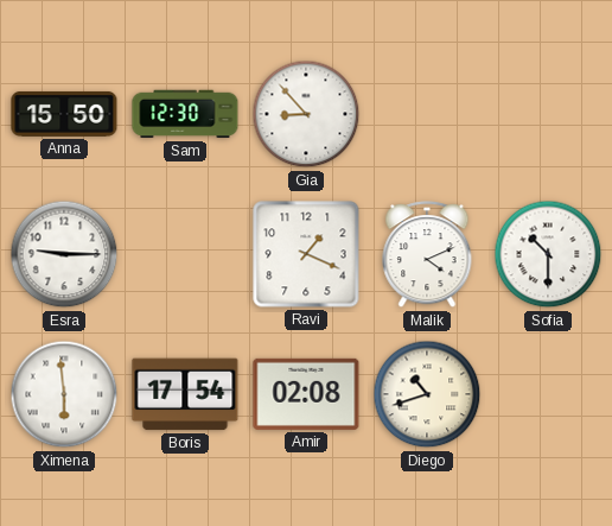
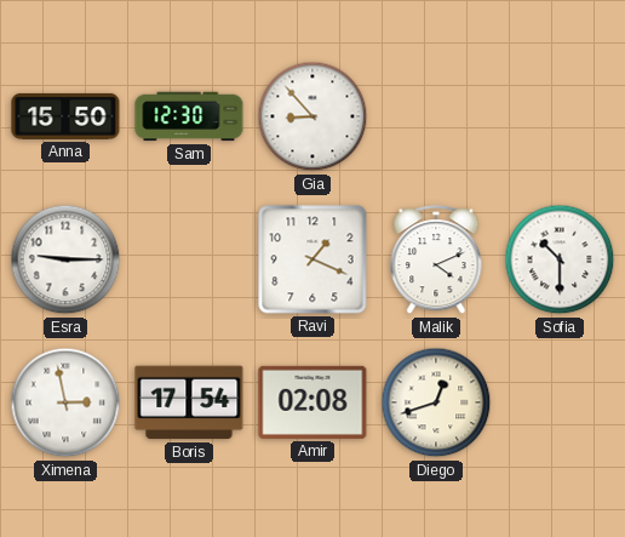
Ximena: 5:59 -> 2:58 (65, 402)
Diego: 10:42 -> 12:42 (436, 402)
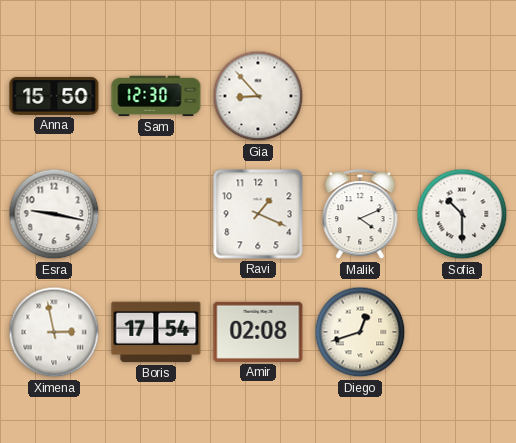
Esra: 9:15 -> 9:17 (54, 214)
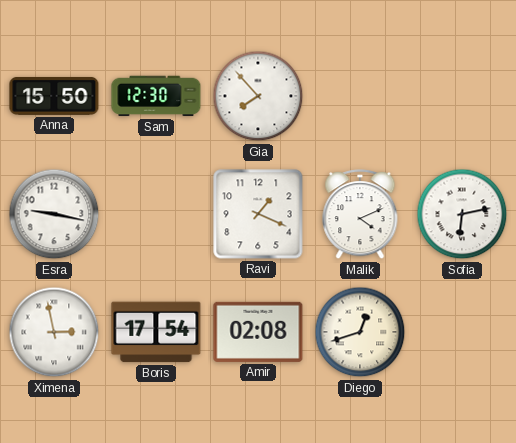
Gia: 8:53 -> 7:53 (258, 96)
Sofia: 10:30 -> 6:13 (462, 214)
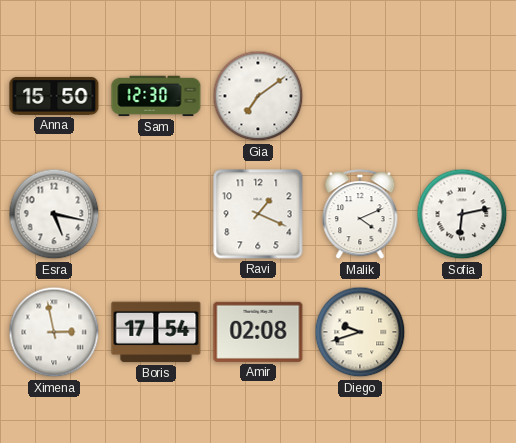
Gia: 7:53 -> 7:09 (258, 96)
Esra: 9:17 -> 5:17 (54, 214)
Diego: 12:42 -> 9:42 (360, 332)
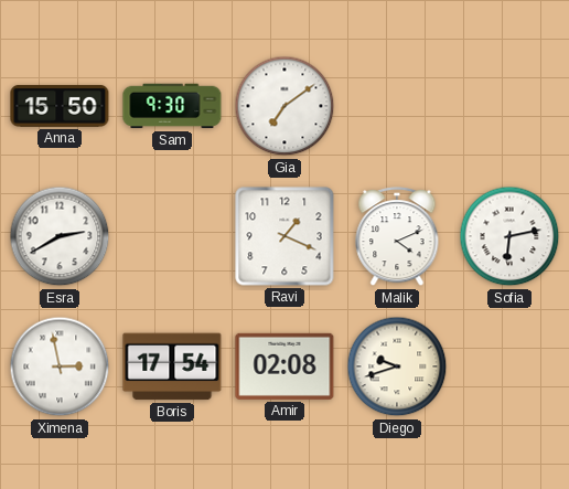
Sam: 12:30 -> 9:30 (172, 106)
Esra: 5:17 -> 2:40 (60, 236)
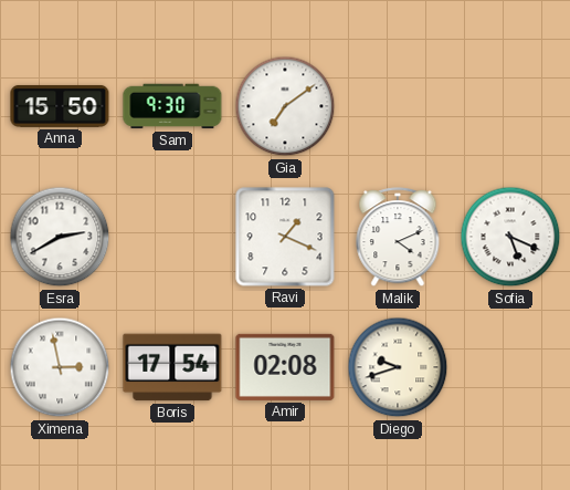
Sofia: 6:13 -> 5:19 (510, 237)
